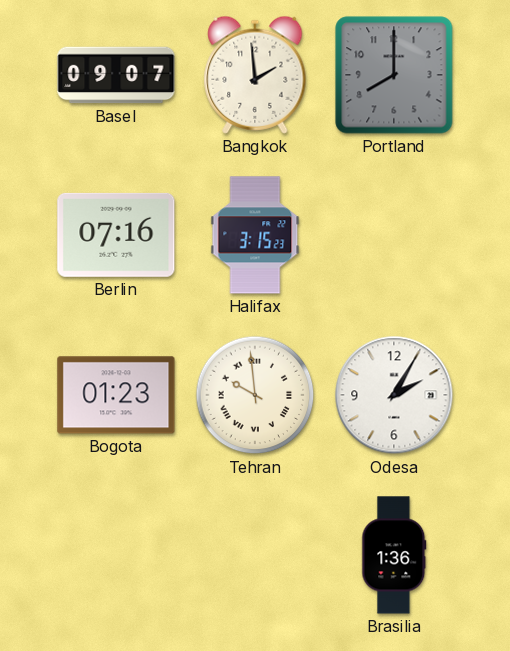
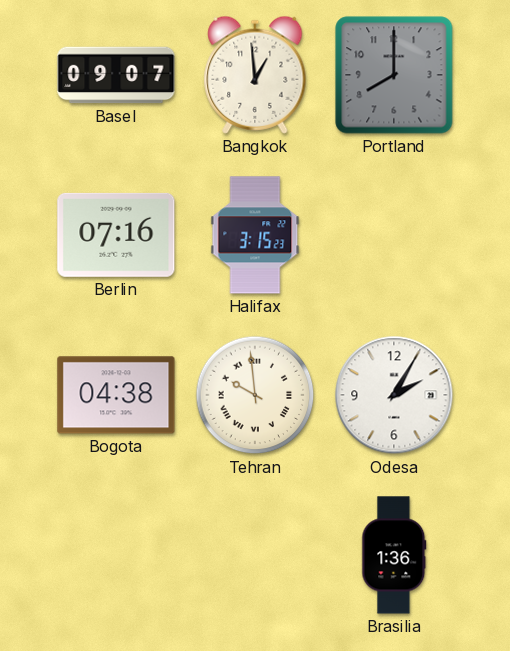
Bangkok: 1:59 -> 12:59 (255, 75)
Bogota: 01:23 -> 04:38 (116, 395)
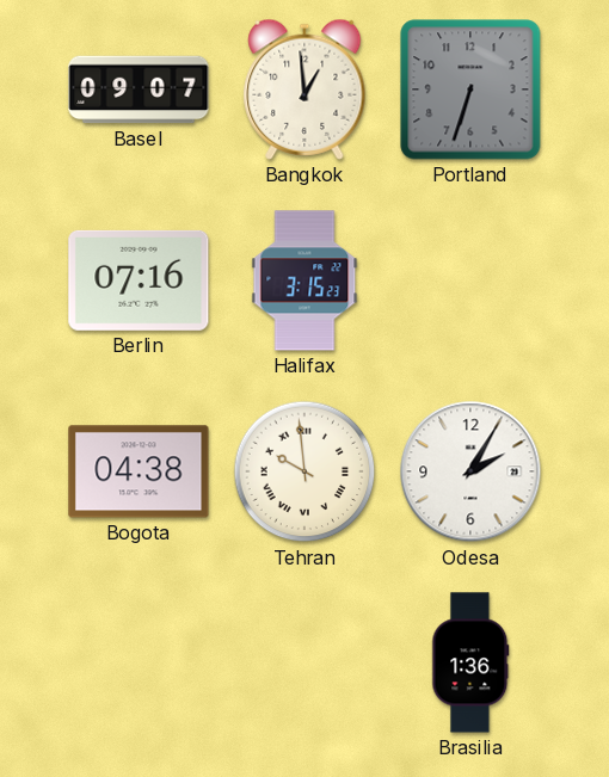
Portland: 8:00 -> 6:33 (470, 90)
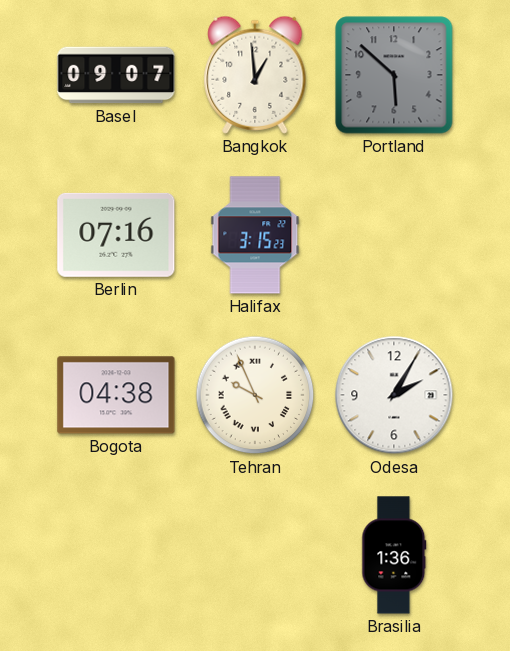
Portland: 6:33 -> 5:52 (394, 75)
Tehran: 9:59 -> 9:56 (255, 395)
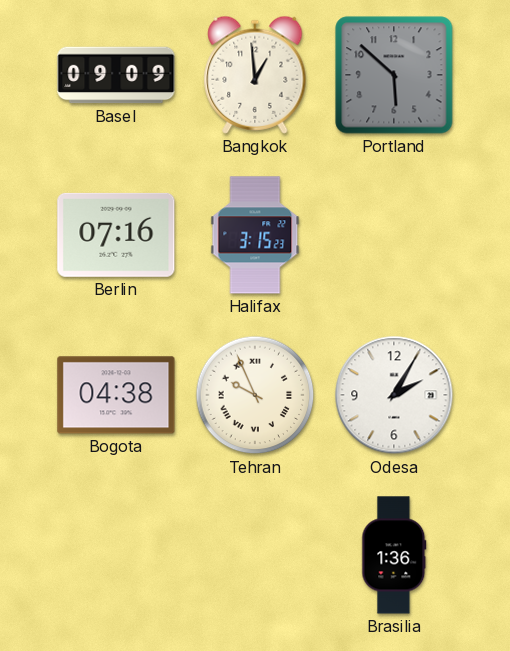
Basel: 09:07 -> 09:09 (116, 75)
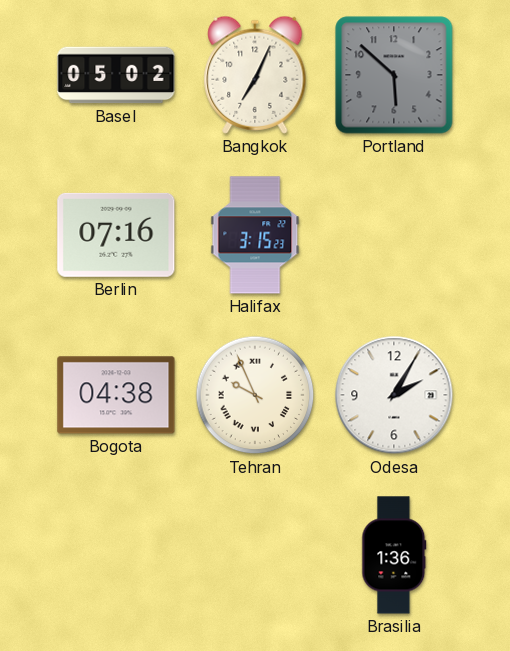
Basel: 09:09 -> 05:02 (116, 75)
Bangkok: 12:59 -> 7:04 (255, 75)
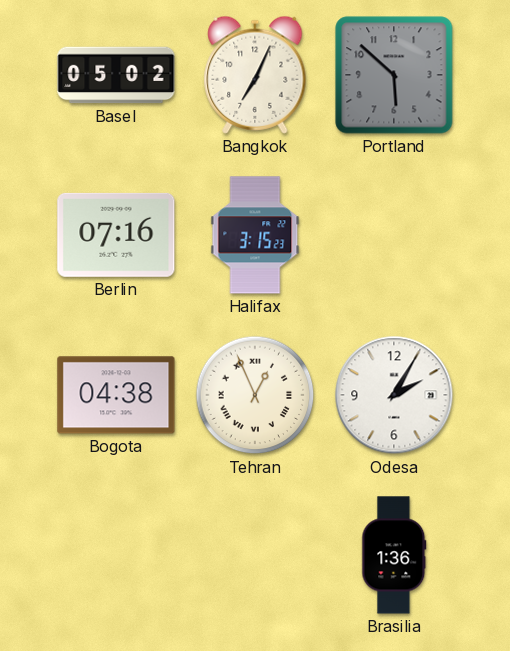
Tehran: 9:56 -> 12:56 (255, 395)
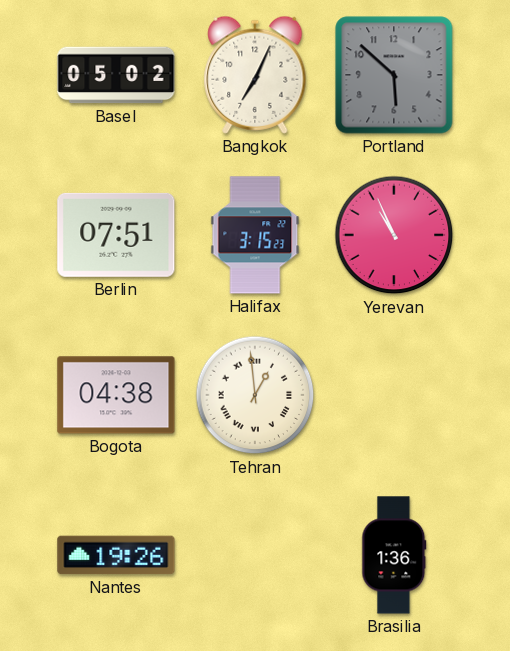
Berlin: 07:16 -> 07:51 (116, 235)
Yerevan: none -> 10:56 (394, 235)
Tehran: 12:56 -> 12:59 (255, 395)
Odesa: 2:05 -> none (394, 395)
Nantes: none -> 19:26 (116, 555)
